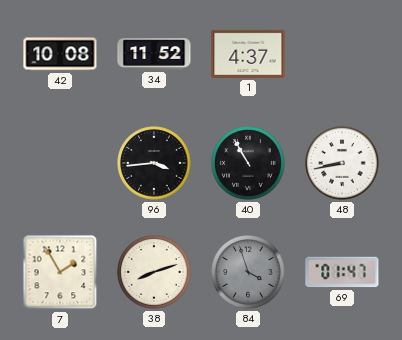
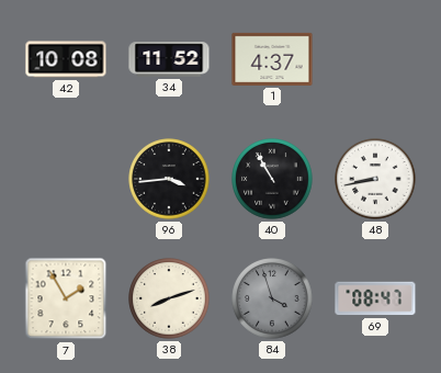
69: 01:47 -> 08:47 (375, 298)
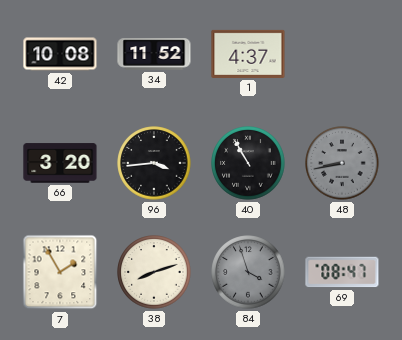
66: none -> 3:20 (60, 163)
48 dial: white -> grey (342, 163)
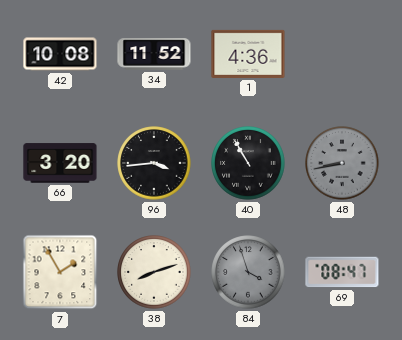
1: 4:37 -> 4:36 (248, 54)
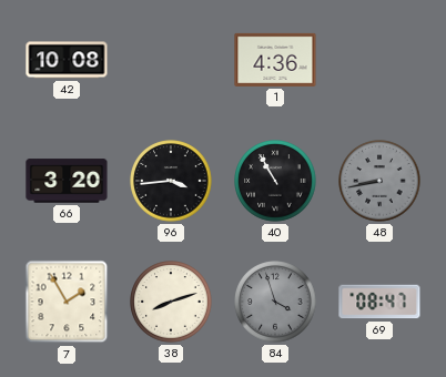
34: 11:52 -> none (154, 54)
